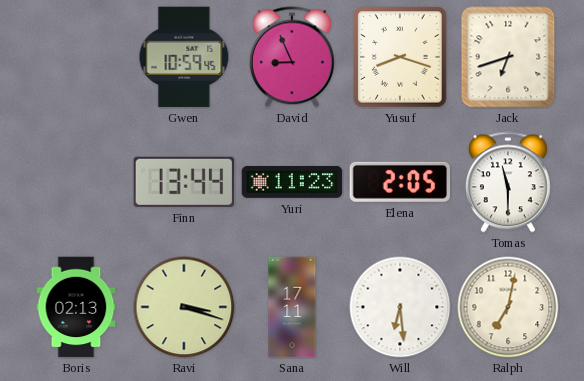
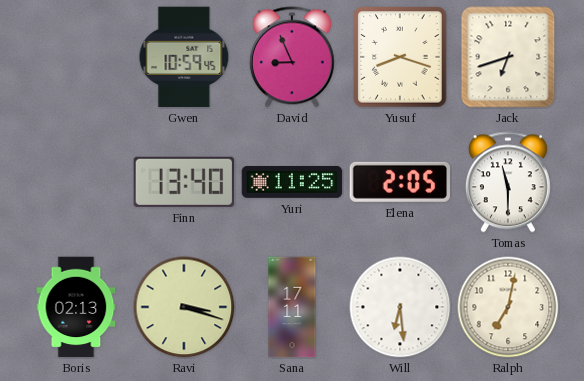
Finn: 13:44 -> 13:40 (183, 182)
Yuri: 11:23 -> 11:25 (292, 182)
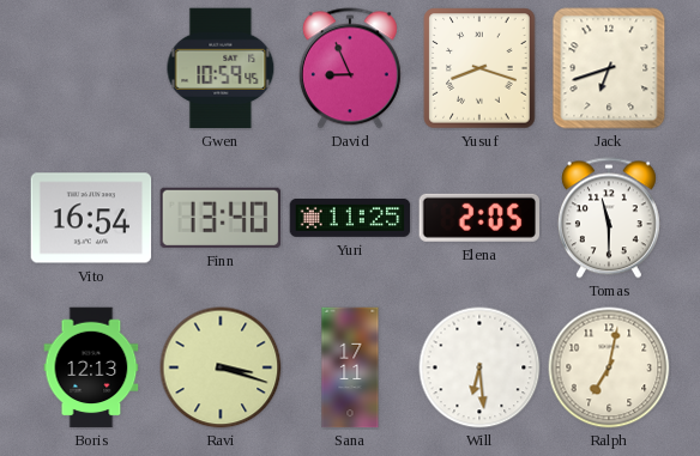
Vito: none -> 16:54 (91, 218)
Boris: 02:13 -> 12:13 (91, 367)
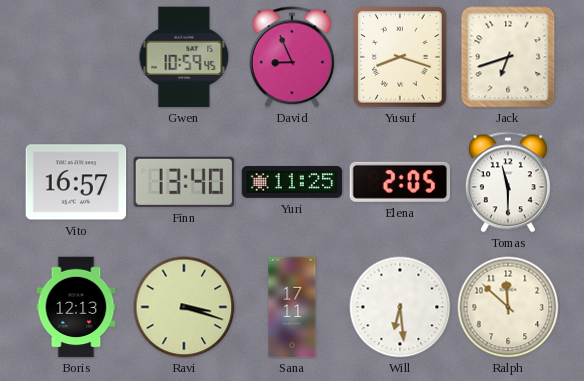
Vito: 16:54 -> 16:57 (76, 182)
Ralph: 7:02 -> 11:52 (508, 307)
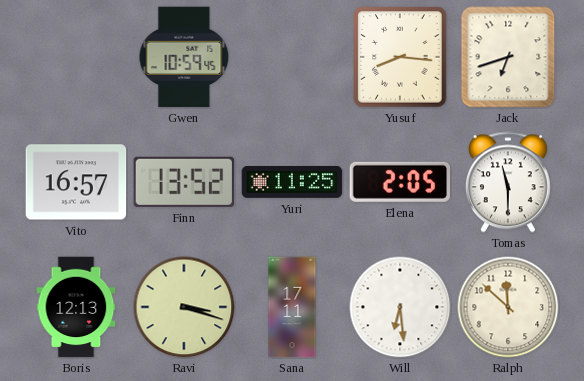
David: 8:56 -> none (292, 57)
Yusuf: 8:18 -> 8:16 (400, 57)
Finn: 13:40 -> 13:52 (183, 182)
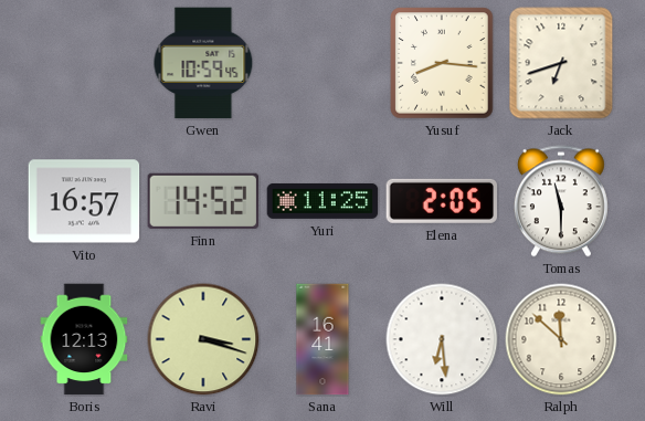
Finn: 13:52 -> 14:52 (202, 201)
Sana: 17:11 -> 16:41 (322, 339)
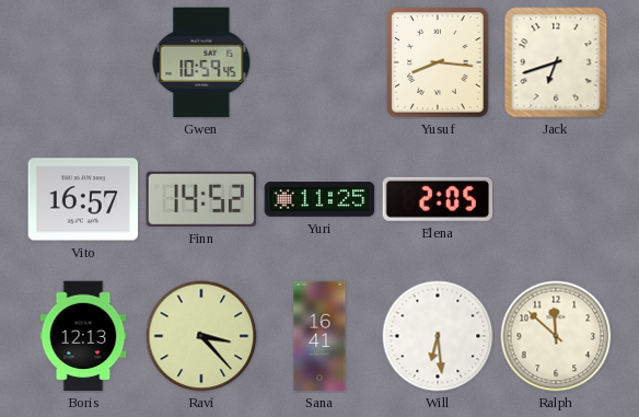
Tomas: 11:30 -> none (561, 201)
Ravi: 3:18 -> 3:23 (201, 336)
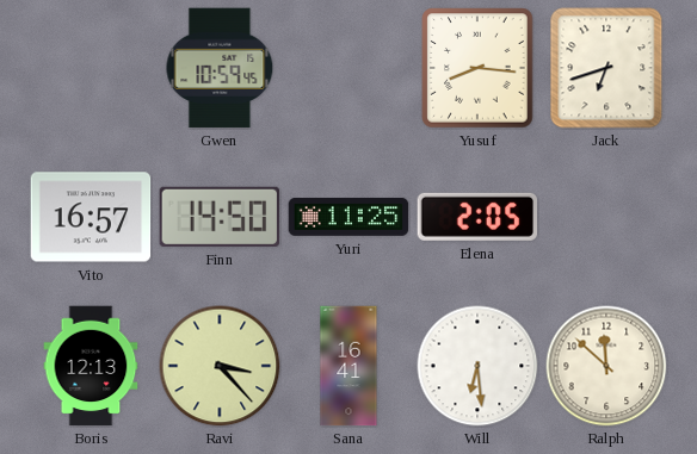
Finn: 14:52 -> 14:50 (218, 217)
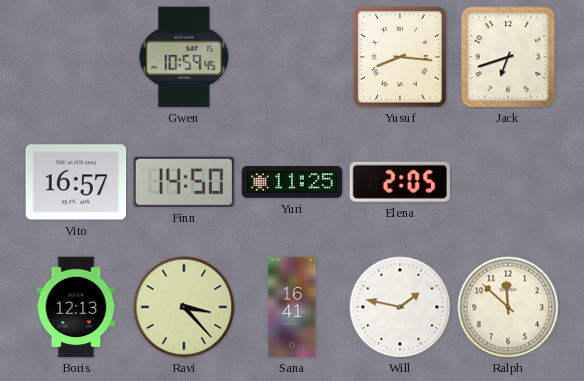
Will: 6:29 -> 1:47 (400, 307)
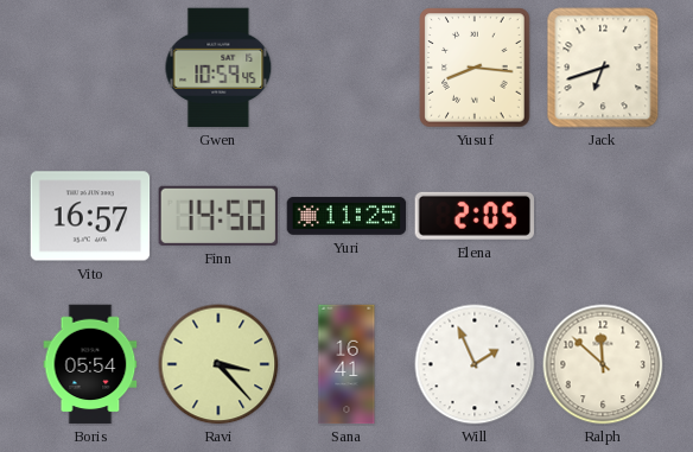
Boris: 12:13 -> 05:54 (90, 364)
Will: 1:47 -> 1:56 (475, 364)
